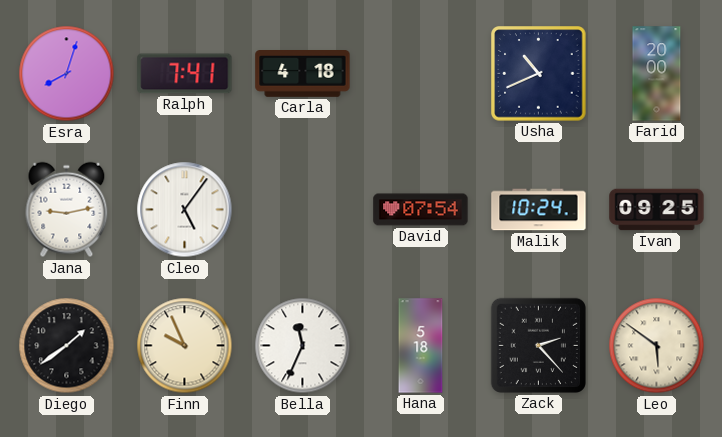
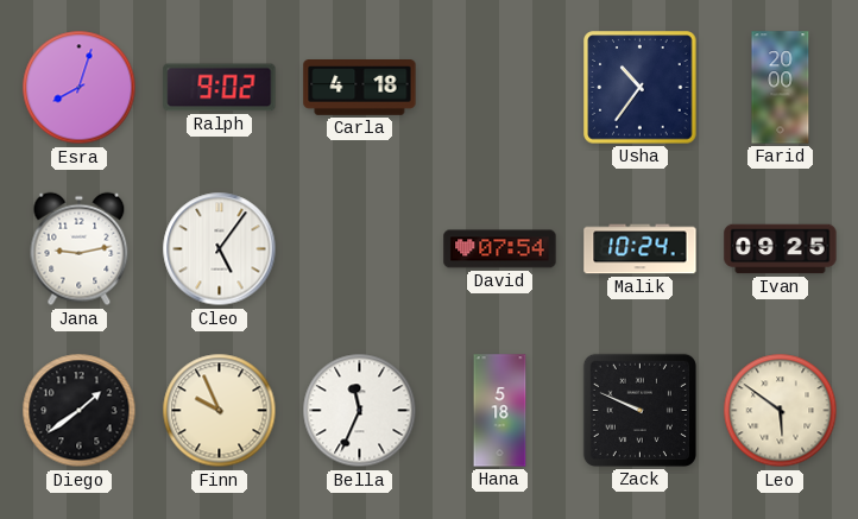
Ralph: 7:41 -> 9:02 (220, 88)
Usha: 10:41 -> 10:36 (641, 88)
Zack: 2:23 -> 9:49 (639, 410)
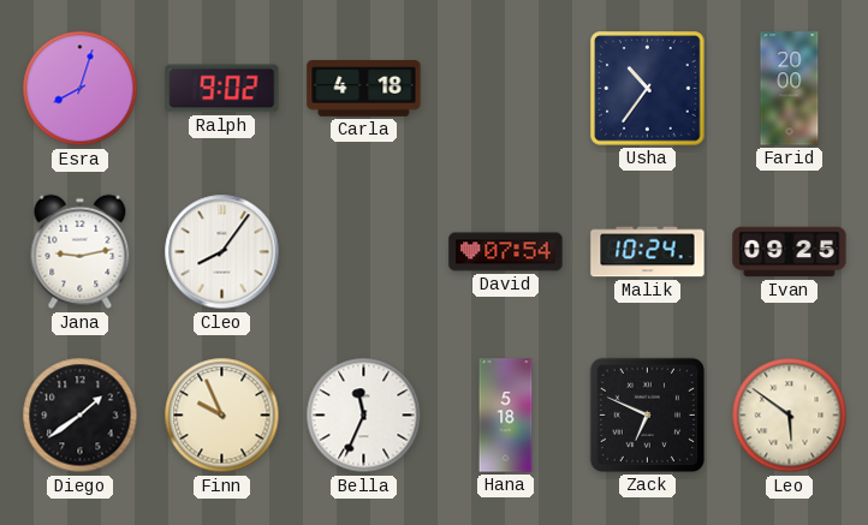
Cleo: 5:06 -> 8:06 (222, 252)
Zack: 9:49 -> 6:49 (647, 414)
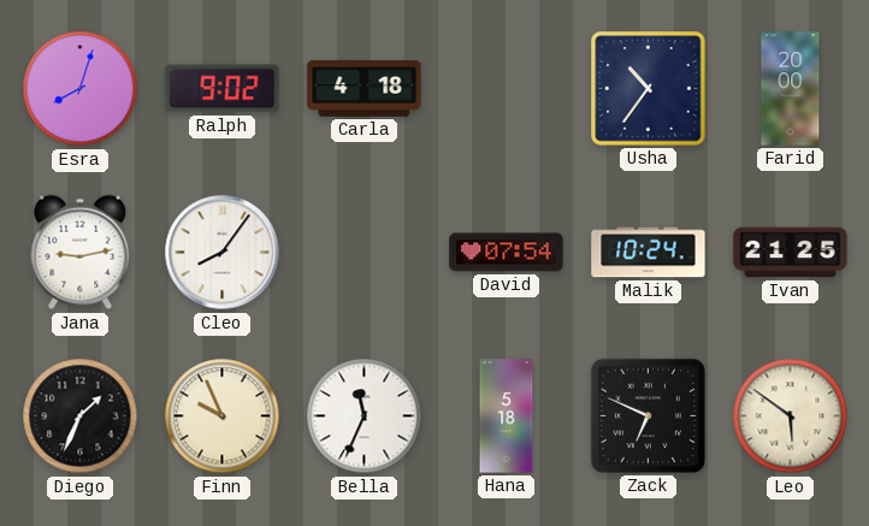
Ivan: 09:25 -> 21:25 (791, 253)
Diego: 1:39 -> 1:34 (81, 416)
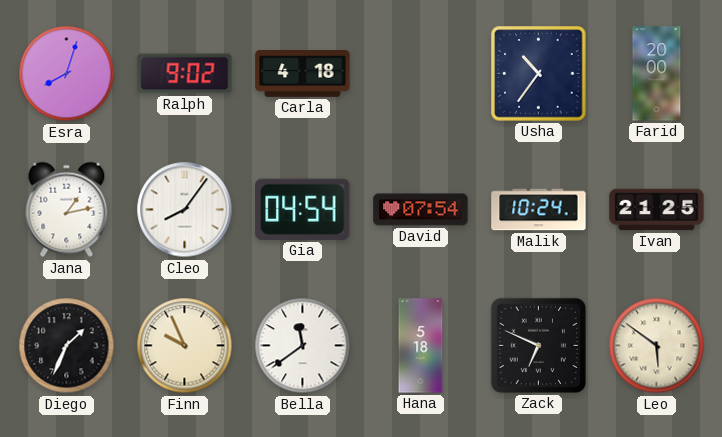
Jana: 9:13 -> 1:13 (67, 210)
Gia: none -> 04:54 (303, 209)
Bella: 11:34 -> 11:39 (303, 346)
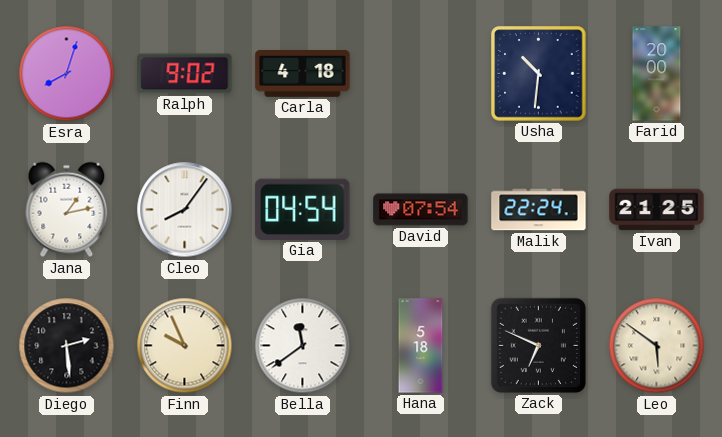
Usha: 10:36 -> 10:31 (539, 74)
Malik: 10:24 -> 22:24 (539, 210)
Diego: 1:34 -> 2:29 (67, 346)
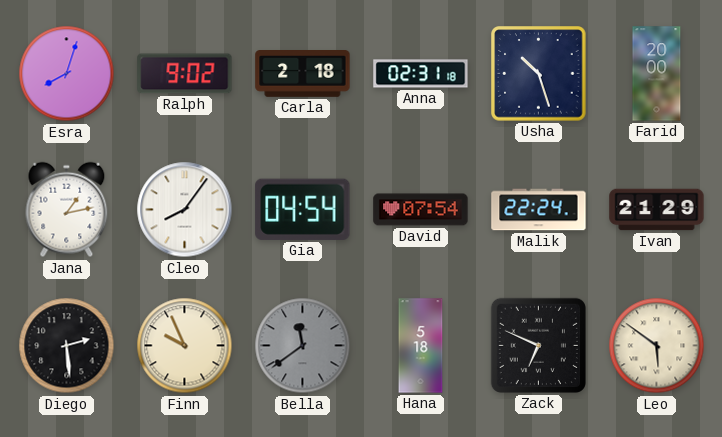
Carla: 4:18 -> 2:18 (303, 74)
Anna: none -> 02:31 (421, 74)
Usha: 10:31 -> 10:27 (539, 74)
Ivan: 21:25 -> 21:29 (657, 210)
Bella dial: white -> grey (303, 346)
